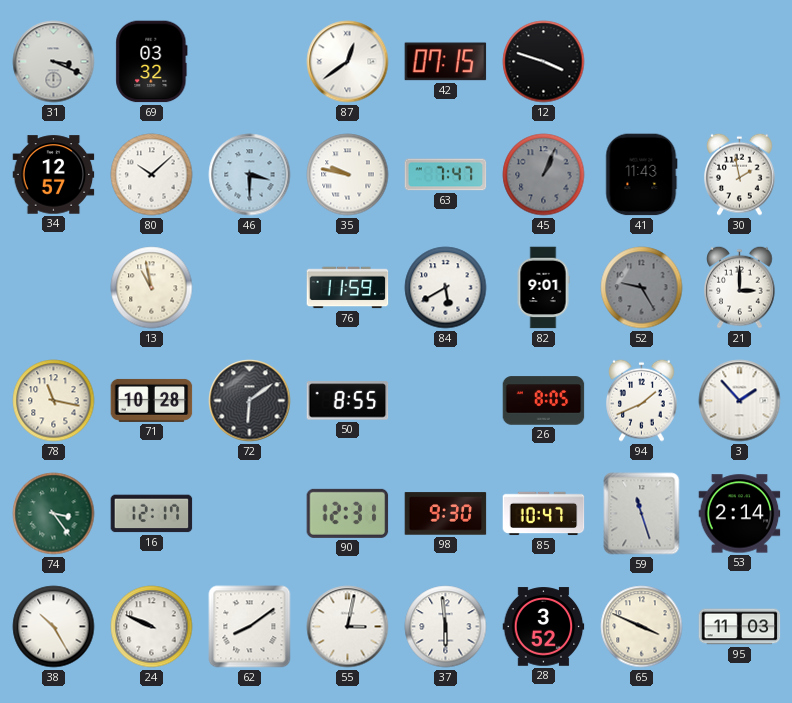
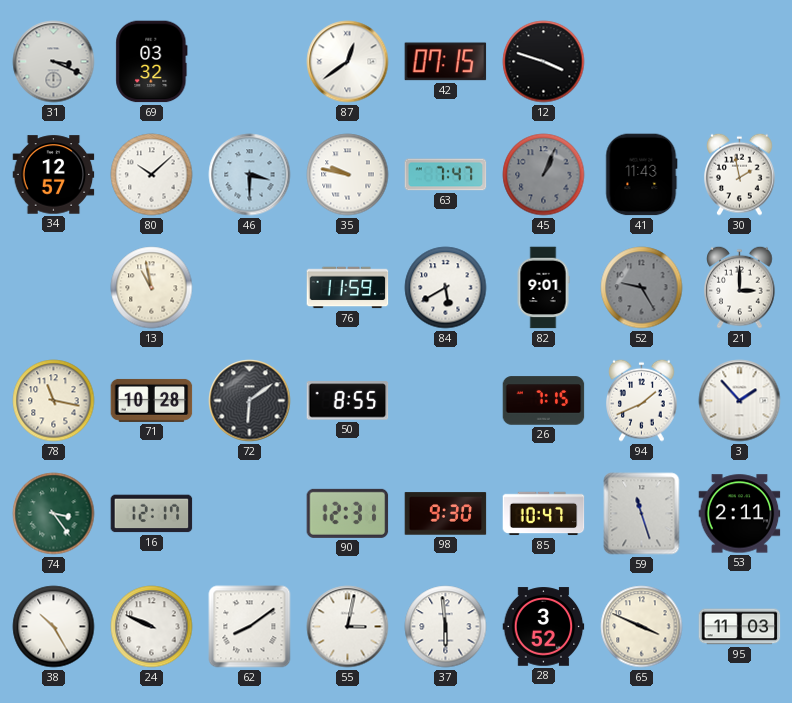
26: 8:05 -> 7:15 (544, 401)
53: 2:14 -> 2:11 (740, 514)
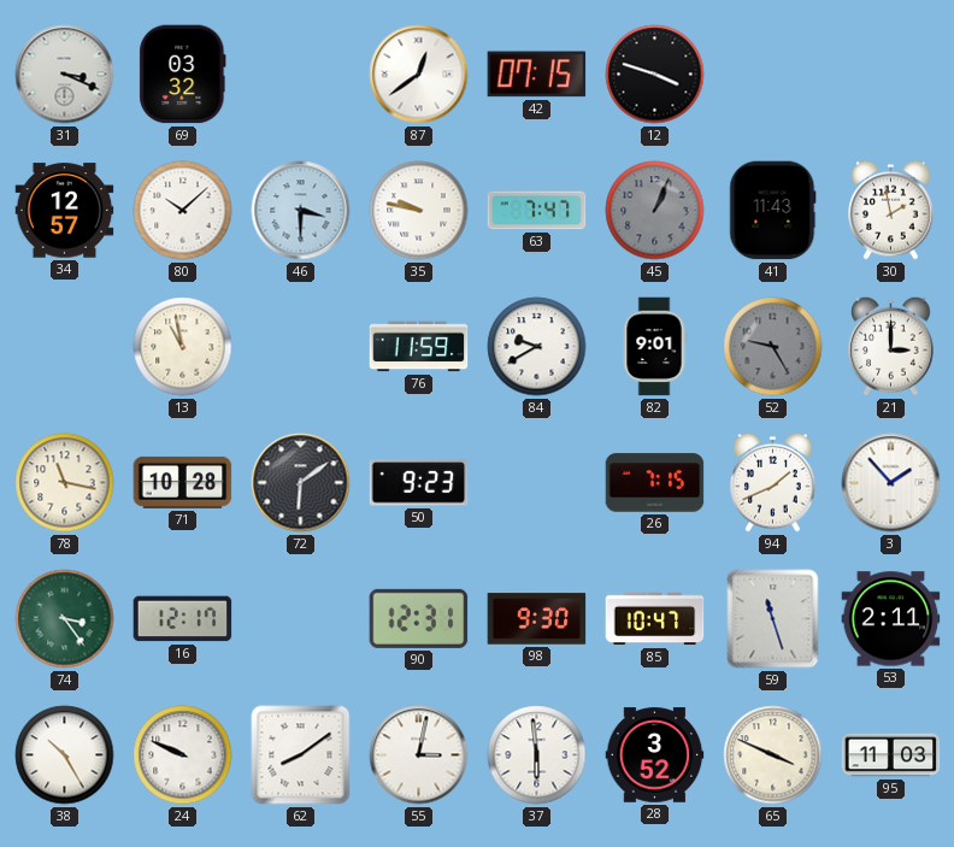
84: 5:40 -> 9:40 (537, 347)
50: 8:55 -> 9:23 (419, 483)
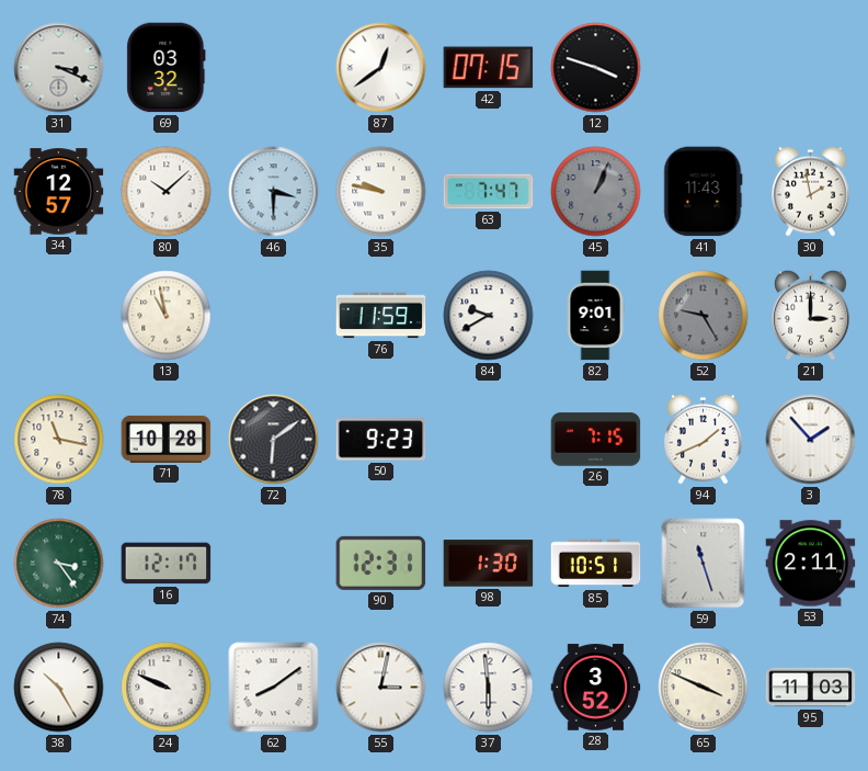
98: 9:30 -> 1:30 (489, 564)
85: 10:47 -> 10:51 (596, 564)
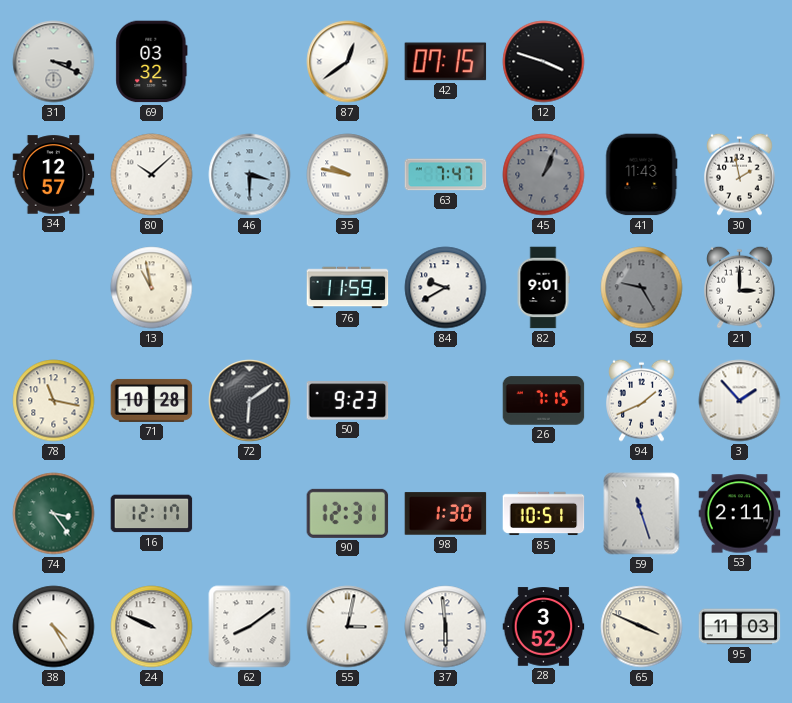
38: 10:25 -> 4:25 (54, 627)
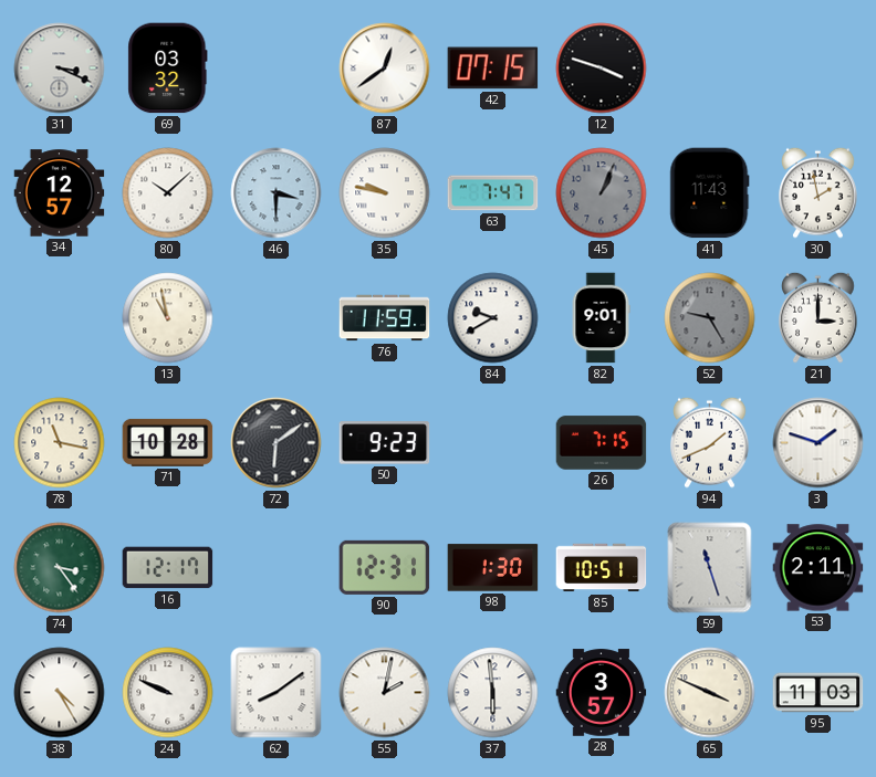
3: 1:53 -> 1:48 (818, 443)
55: 3:02 -> 2:02 (385, 693)
28: 3:52 -> 3:57 (602, 693)
